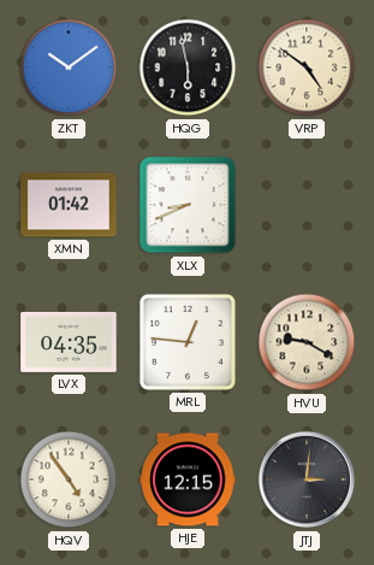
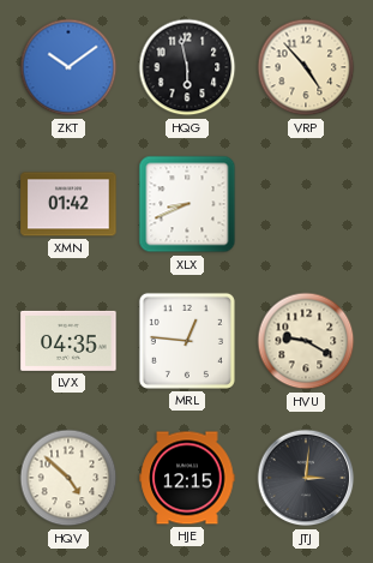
VRP: 4:51 -> 4:53 (306, 67)
HQV: 4:54 -> 4:52 (68, 478)
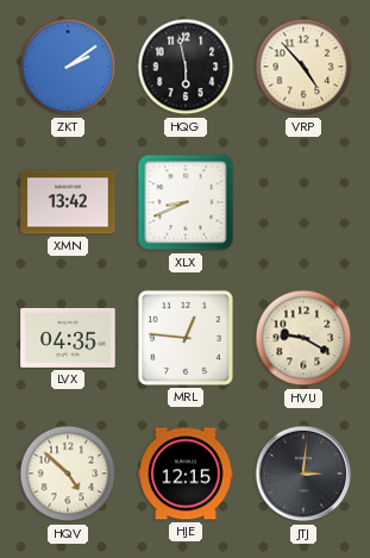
ZKT: 10:09 -> 2:09 (68, 67)
XMN: 01:42 -> 13:42 (68, 202)
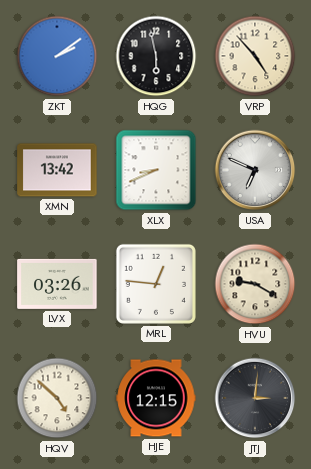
USA: none -> 6:49 (255, 170)
LVX: 04:35 -> 03:26 (57, 284)
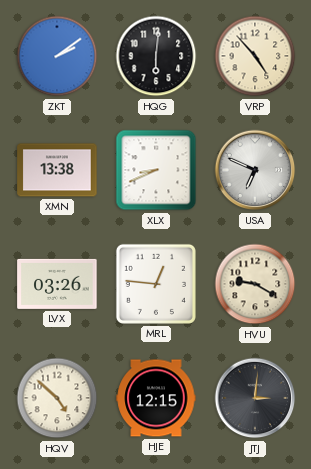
HQG: 5:58 -> 6:01 (156, 56)
XMN: 13:42 -> 13:38 (57, 170)
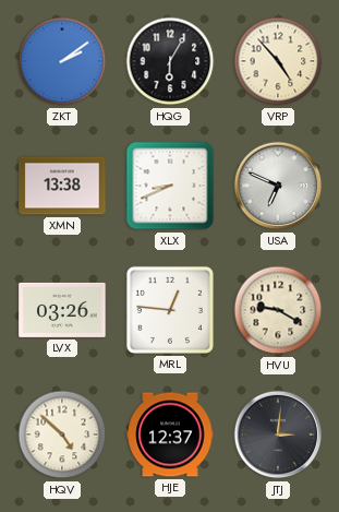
HQG: 6:01 -> 6:05 (170, 61)
HJE: 12:15 -> 12:37 (170, 434)
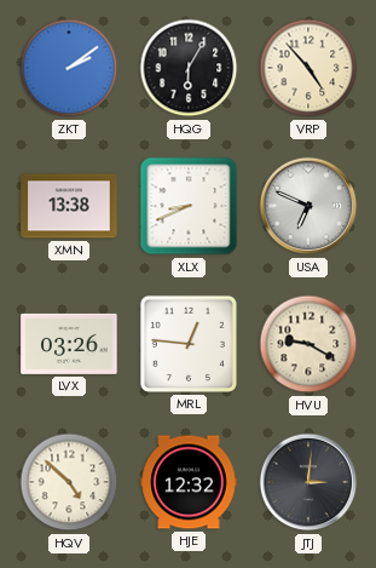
HJE: 12:37 -> 12:32 (189, 482)
